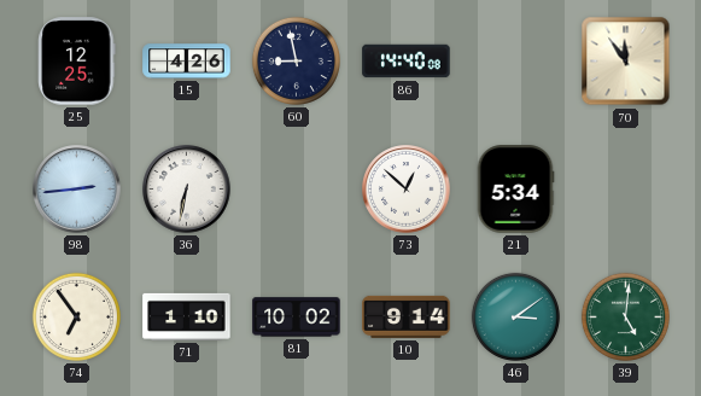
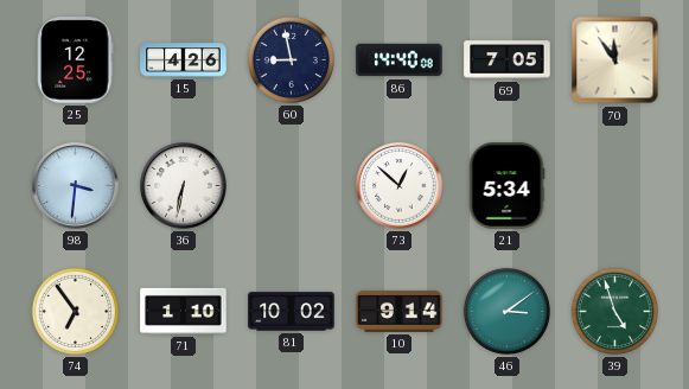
69: none -> 7:05 (508, 60)
98: 2:44 -> 3:31 (76, 186)
39: 5:01 -> 4:57 (614, 311)
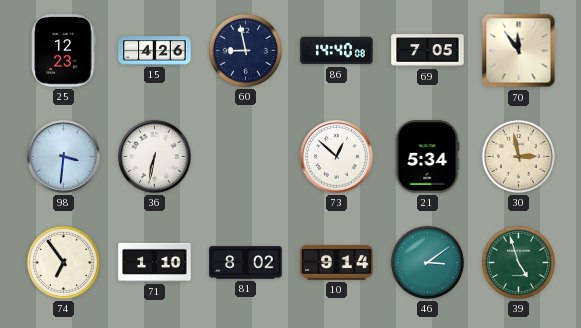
25: 12:25 -> 12:23 (64, 51)
30: none -> 2:58 (518, 156)
81: 10:02 -> 8:02 (246, 263)
